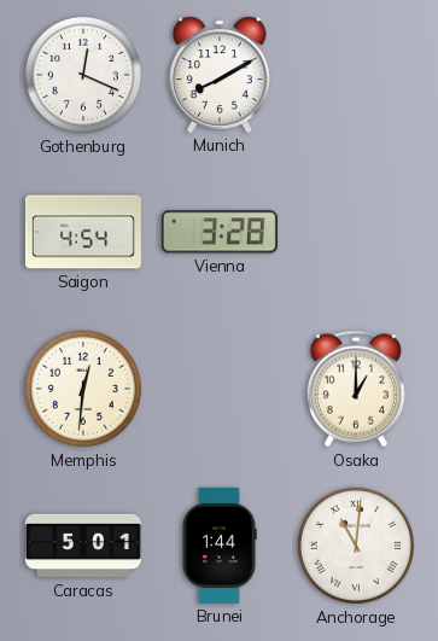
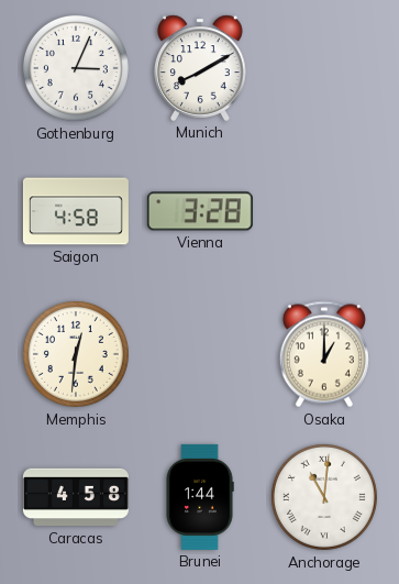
Gothenburg: 12:19 -> 3:04 (76, 68)
Saigon: 4:54 -> 4:58 (76, 211)
Caracas: 5:01 -> 4:58 (76, 497)
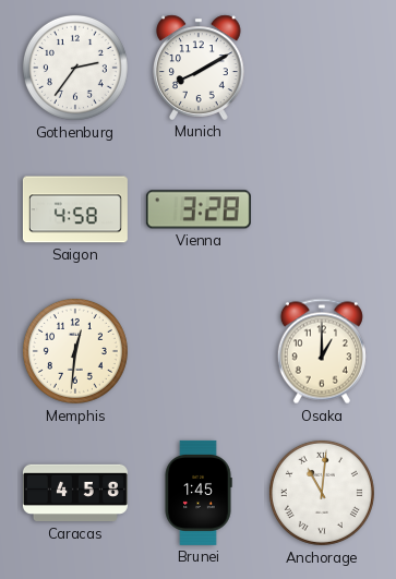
Gothenburg: 3:04 -> 2:36 (75, 68)
Brunei: 1:44 -> 1:45 (199, 493)
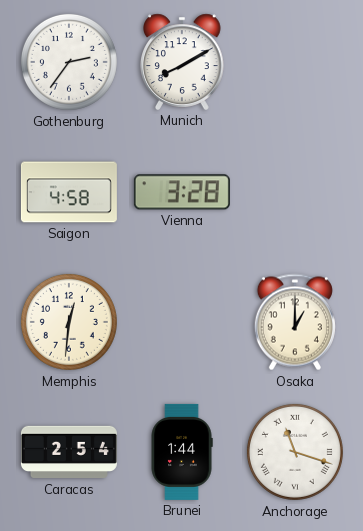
Caracas: 4:58 -> 2:54 (69, 452)
Brunei: 1:45 -> 1:44 (182, 452)
Anchorage: 11:01 -> 11:18 (295, 452)
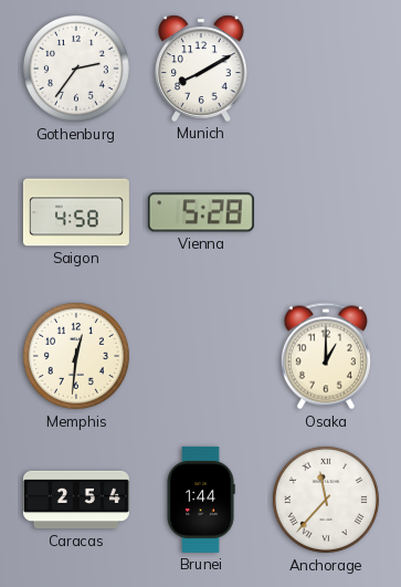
Vienna: 3:28 -> 5:28 (201, 212)
Anchorage: 11:18 -> 11:37 (326, 500)
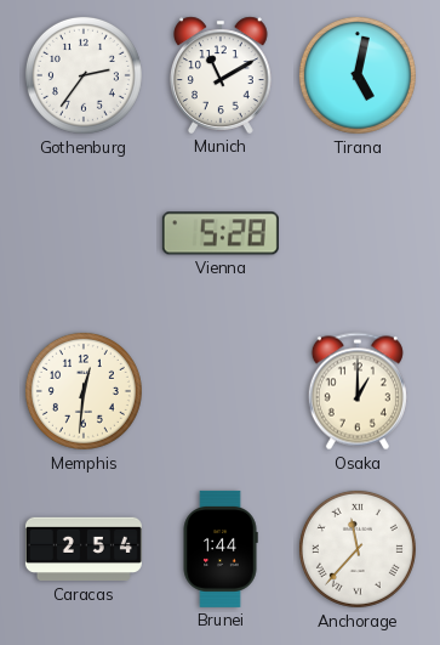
Munich: 8:10 -> 11:10 (222, 75)
Tirana: none -> 5:02 (358, 75)
Saigon: 4:58 -> none (76, 212)
